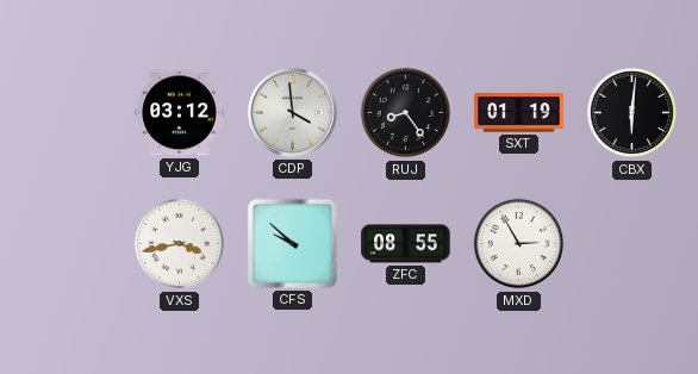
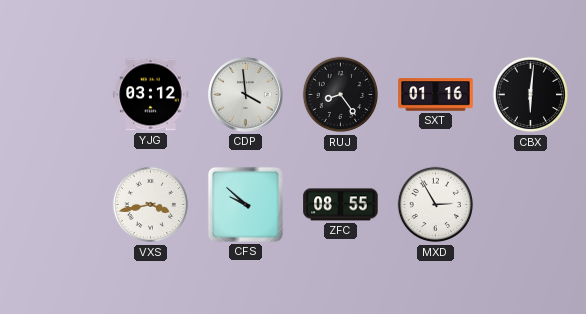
SXT: 01:19 -> 01:16 (436, 95)
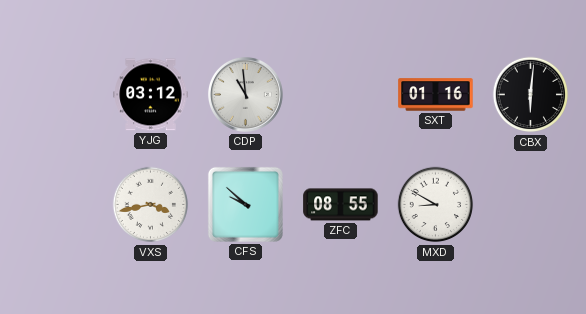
CDP: 3:59 -> 10:59 (245, 94)
RUJ: 8:24 -> none (341, 95)
MXD: 2:55 -> 8:50 (436, 205)
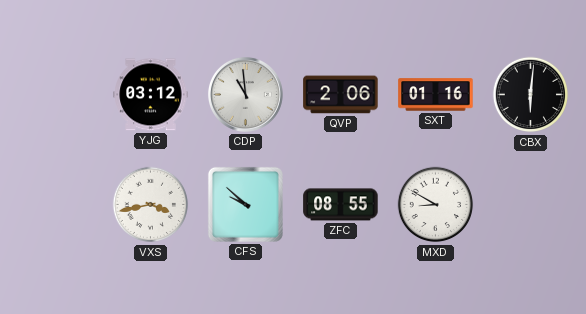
QVP: none -> 2:06 (341, 95)
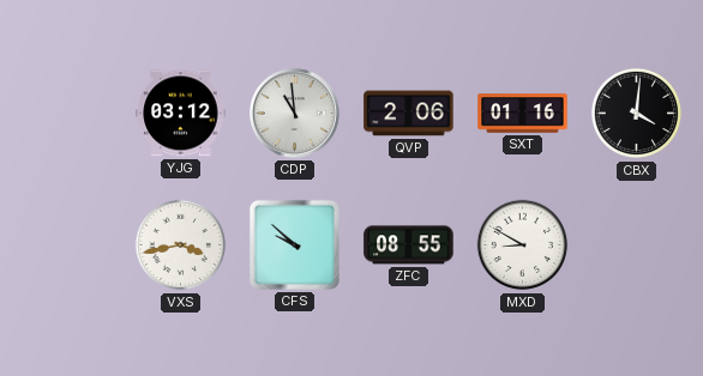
CBX: 6:01 -> 4:01 (637, 114)
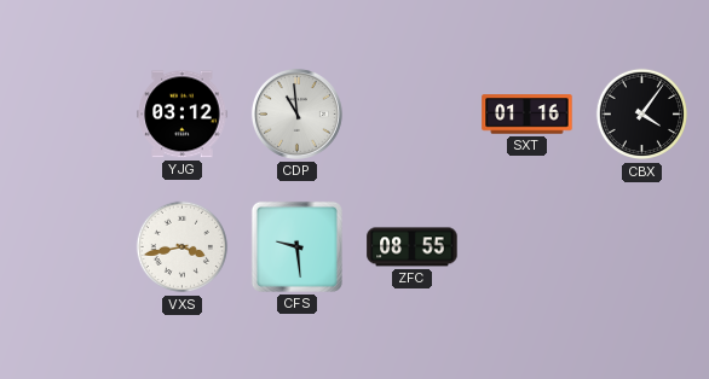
QVP: 2:06 -> none (409, 114)
CBX: 4:01 -> 4:06 (642, 115)
CFS: 9:52 -> 9:29 (296, 246)
MXD: 8:50 -> none (523, 245)
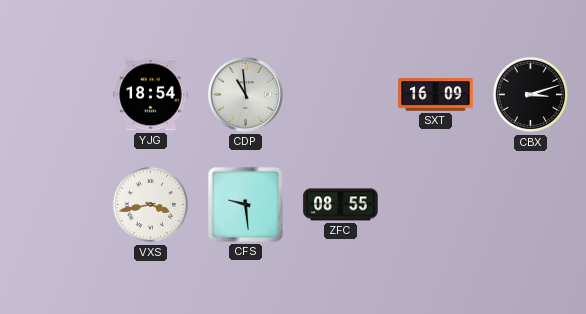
YJG: 03:12 -> 18:54 (151, 95)
SXT: 01:16 -> 16:09 (436, 95)
CBX: 4:06 -> 3:12 (531, 95)
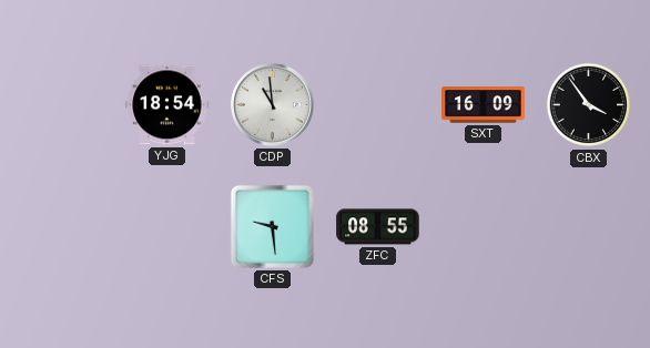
CBX: 3:12 -> 3:54 (589, 105)
VXS: 3:43 -> none (151, 205)
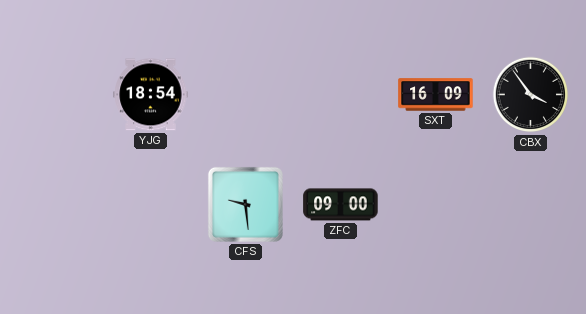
CDP: 10:59 -> none (272, 104)
ZFC: 08:55 -> 09:00 (341, 205)
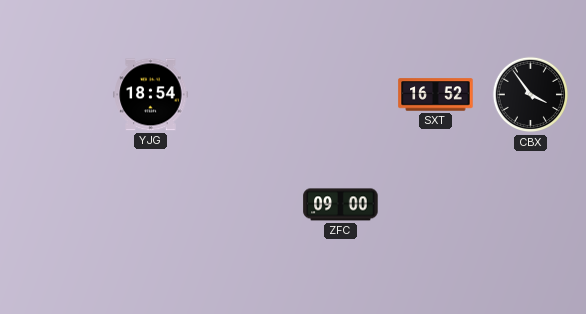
SXT: 16:09 -> 16:52 (436, 95)
CFS: 9:29 -> none (245, 204)
